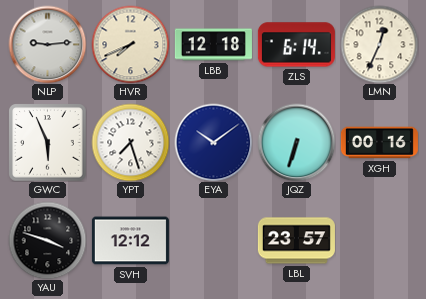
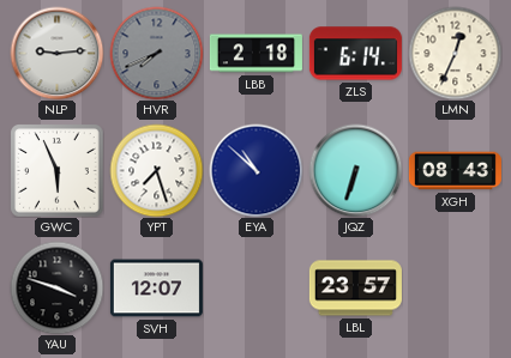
HVR dial: cream -> grey (156, 53)
LBB: 12:18 -> 2:18 (256, 54)
EYA: 10:09 -> 10:52 (256, 170)
XGH: 00:16 -> 08:43 (455, 171)
SVH: 12:12 -> 12:07 (156, 289)
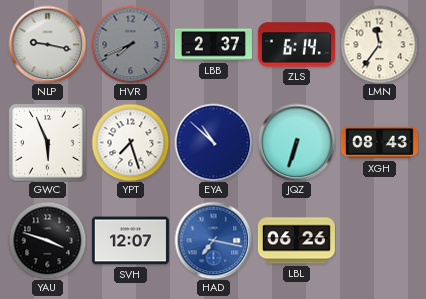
NLP: 9:14 -> 9:17 (47, 44)
LBB: 2:18 -> 2:37 (213, 45)
LMN: 12:34 -> 11:36 (379, 44)
HAD: none -> 7:17 (213, 240)
LBL: 23:57 -> 06:26 (296, 241)
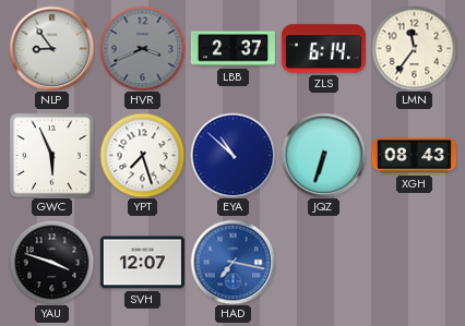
NLP: 9:17 -> 8:54 (51, 48)
HVR: 7:41 -> 3:41 (142, 48)
LBL: 06:26 -> none (296, 241)
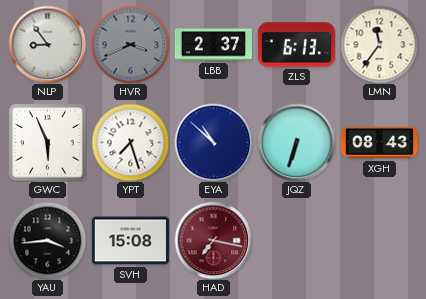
ZLS: 6:14 -> 6:13 (296, 45)
YAU: 3:48 -> 3:44 (47, 240)
SVH: 12:07 -> 15:08 (130, 241)
HAD dial: blue -> burgundy (213, 240)
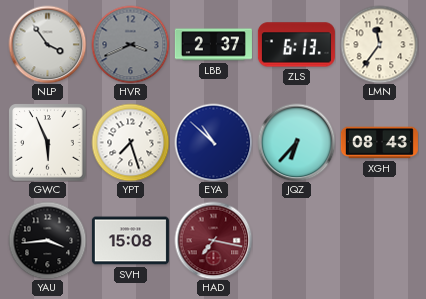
NLP: 8:54 -> 3:54 (47, 44)
JQZ: 6:33 -> 6:37 (296, 142)
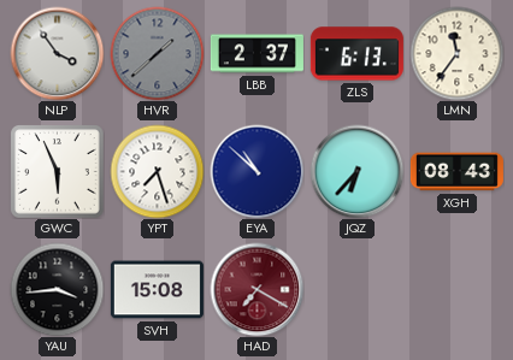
HVR: 3:41 -> 1:38 (157, 53)
HAD: 7:17 -> 7:20 (256, 289)
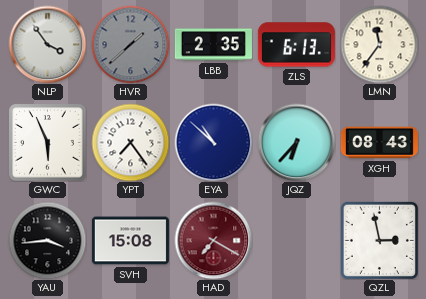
LBB: 2:37 -> 2:35 (213, 45)
YPT: 7:27 -> 7:24 (130, 142)
QZL: none -> 2:58 (379, 240)
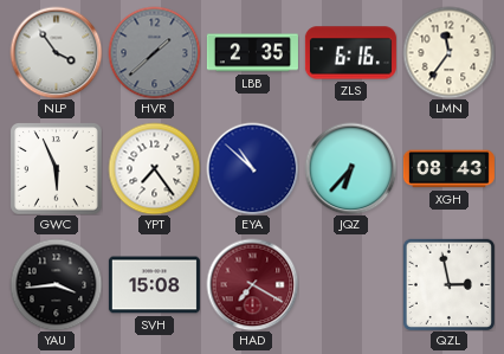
ZLS: 6:13 -> 6:16 (350, 53)
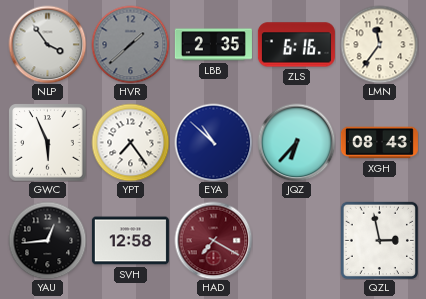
YAU: 3:44 -> 12:44 (47, 240)
SVH: 15:08 -> 12:58 (130, 241)
